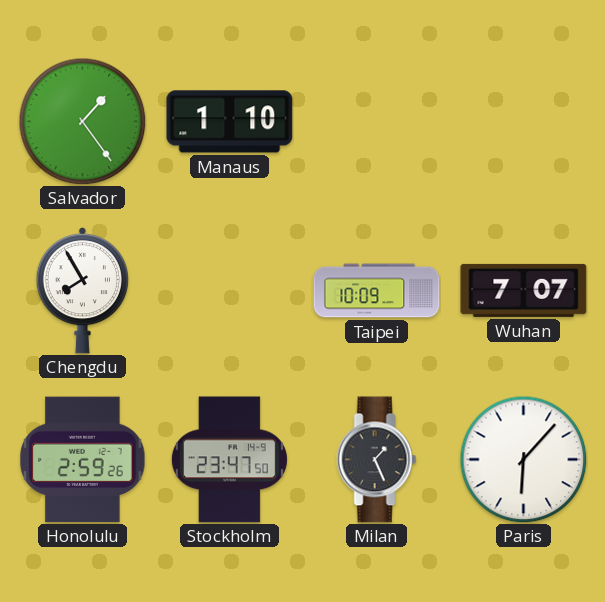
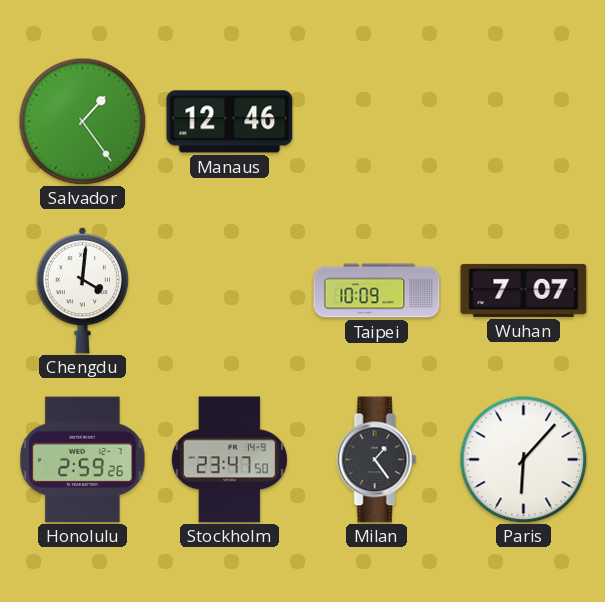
Manaus: 1:10 -> 12:46 (230, 122)
Chengdu: 7:55 -> 4:01 (82, 291)
Milan: 1:26 -> 1:24 (377, 460)
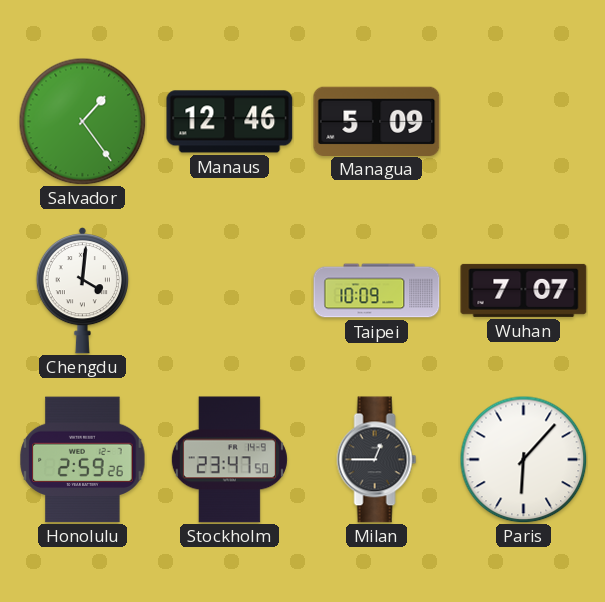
Managua: none -> 5:09 (377, 121)
Milan: 1:24 -> 12:45 (377, 460)
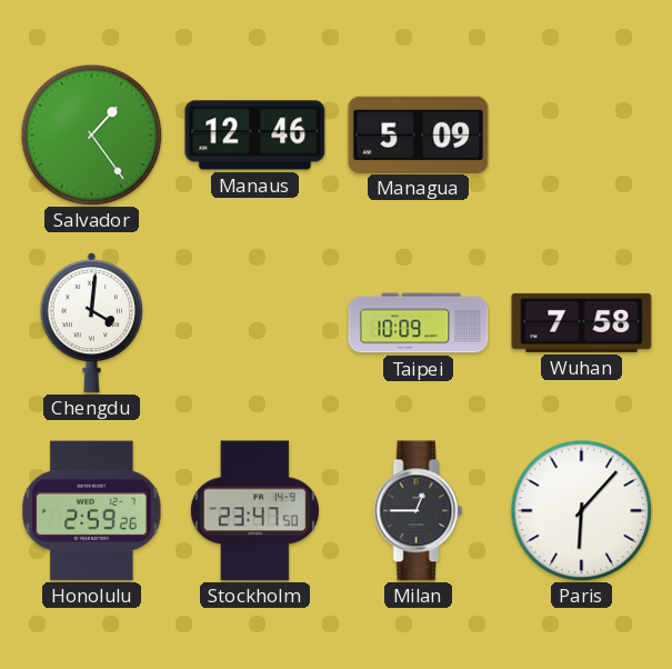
Wuhan: 7:07 -> 7:58 (582, 322)
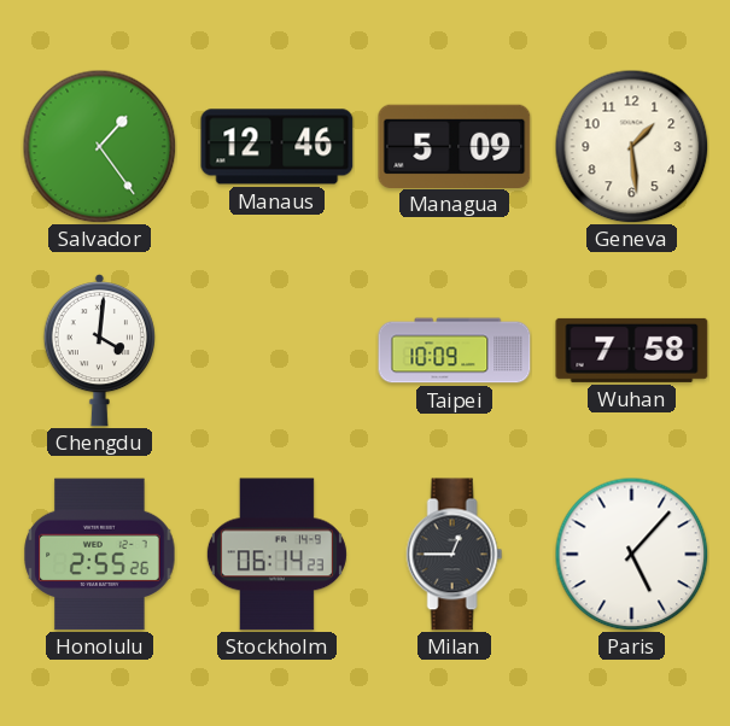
Geneva: none -> 1:29 (631, 146)
Honolulu: 2:59 -> 2:55 (100, 555)
Stockholm: 23:47 -> 06:14 (276, 555)
Paris: 6:07 -> 5:07 (631, 554)
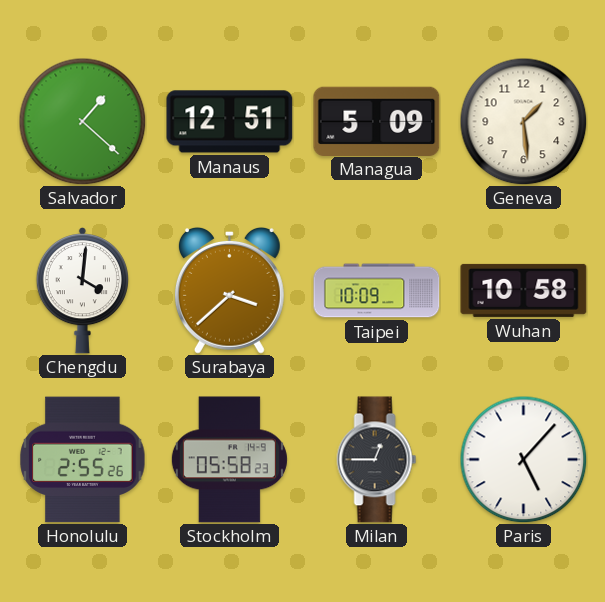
Salvador: 1:24 -> 1:22 (82, 121)
Manaus: 12:46 -> 12:51 (230, 122)
Surabaya: none -> 3:38 (229, 290)
Wuhan: 7:58 -> 10:58 (524, 290)
Stockholm: 06:14 -> 05:58 (229, 460)
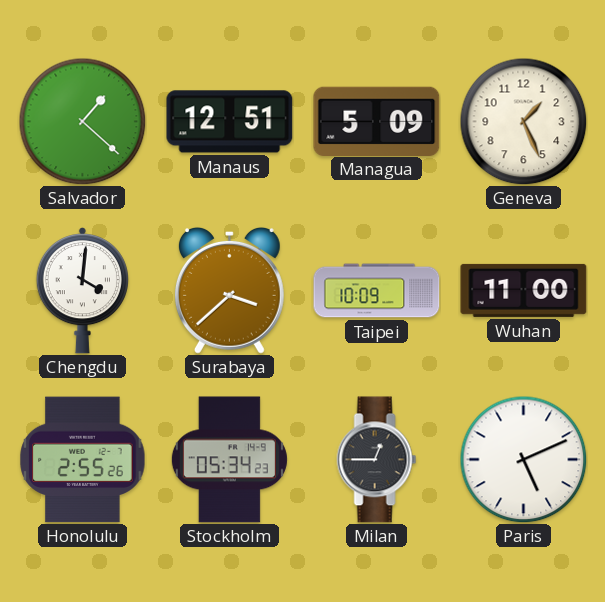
Geneva: 1:29 -> 1:26 (523, 121)
Wuhan: 10:58 -> 11:00 (524, 290)
Stockholm: 05:58 -> 05:34 (229, 460)
Paris: 5:07 -> 5:11 (523, 459)
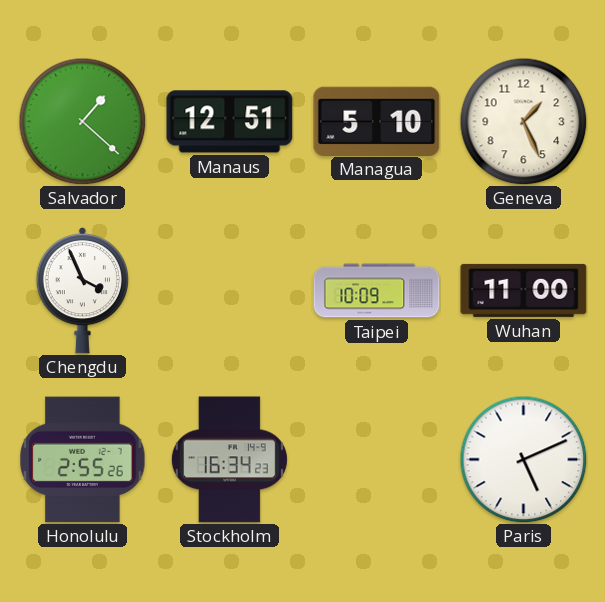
Managua: 5:09 -> 5:10 (377, 121)
Chengdu: 4:01 -> 3:56 (82, 291)
Surabaya: 3:38 -> none (229, 290)
Stockholm: 05:34 -> 16:34 (229, 460)
Milan: 12:45 -> none (377, 460)
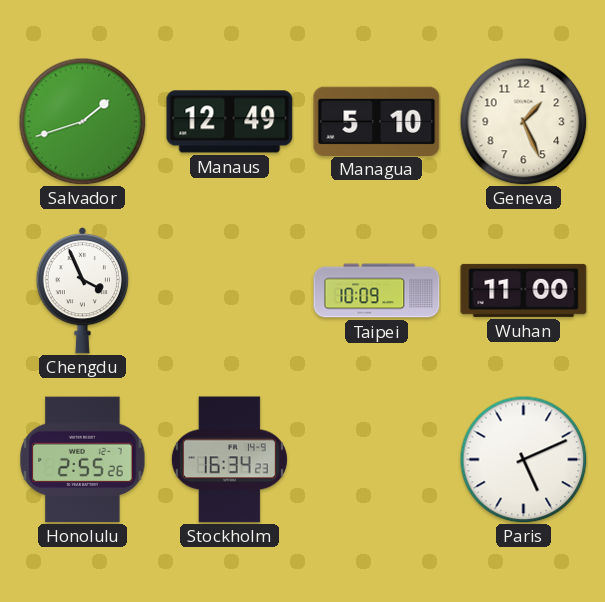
Salvador: 1:22 -> 1:42 (82, 121)
Manaus: 12:51 -> 12:49 (230, 122)
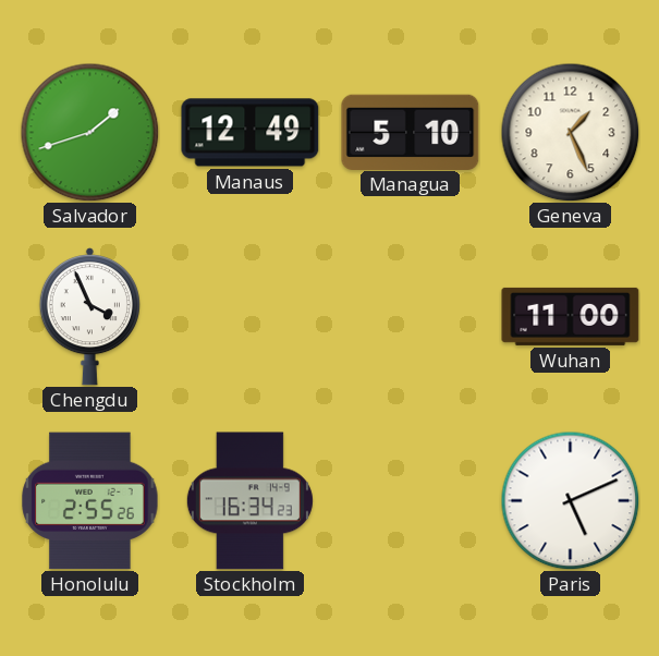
Taipei: 10:09 -> none (377, 291)
